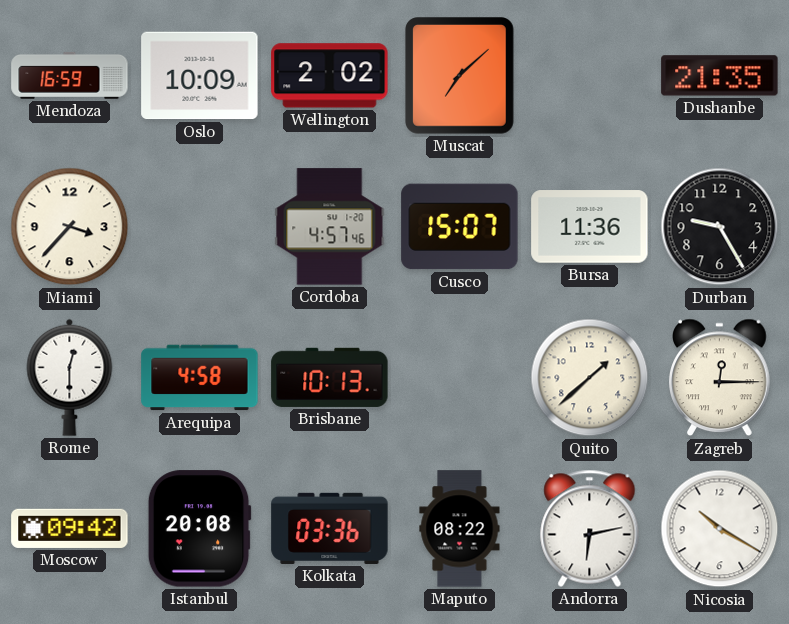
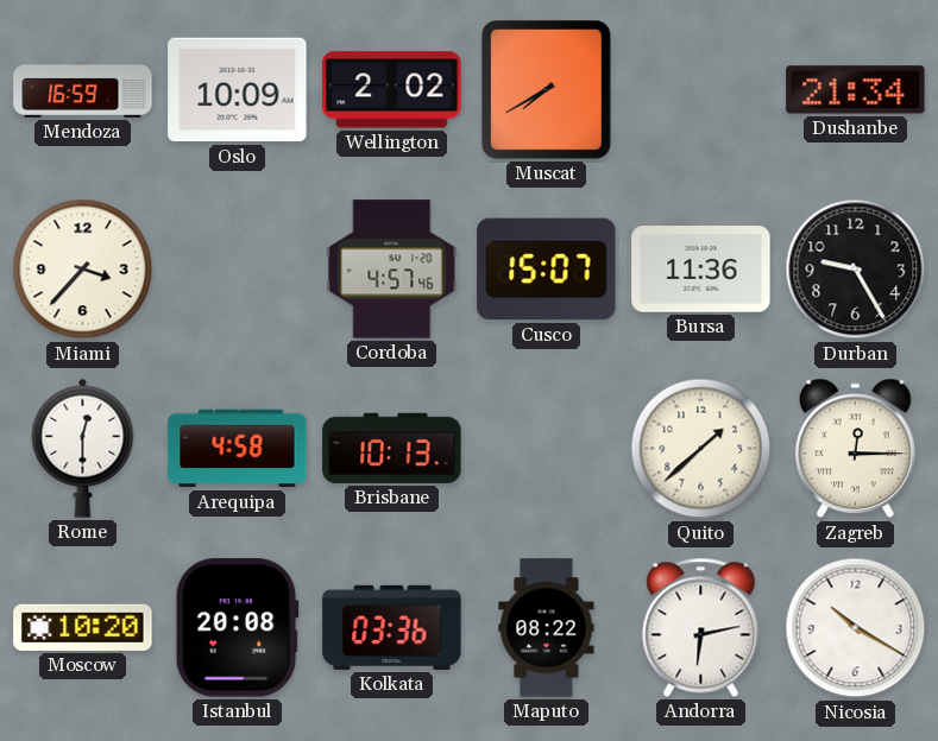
Muscat: 7:08 -> 7:40 (547, 90)
Dushanbe: 21:35 -> 21:34 (856, 90)
Moscow: 09:42 -> 10:20 (83, 627)
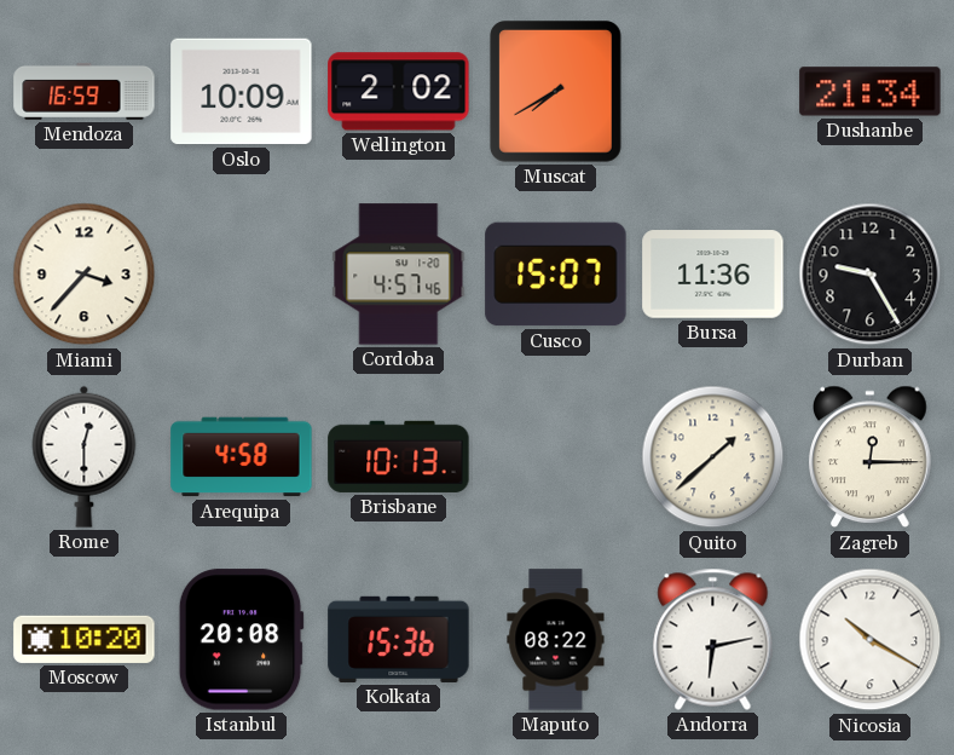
Kolkata: 03:36 -> 15:36 (399, 639)
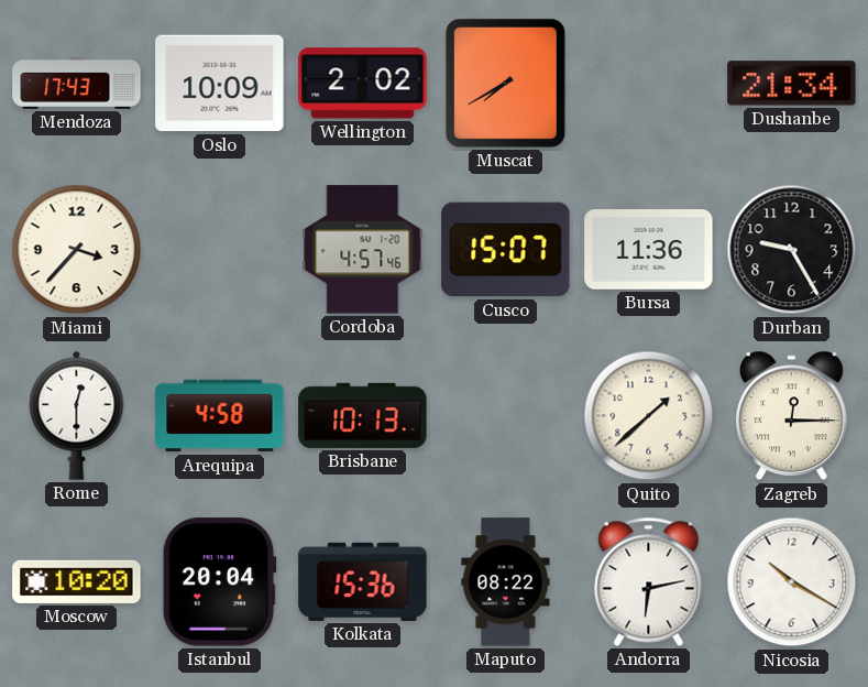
Mendoza: 16:59 -> 17:43 (77, 83)
Istanbul: 20:08 -> 20:04 (219, 582)
